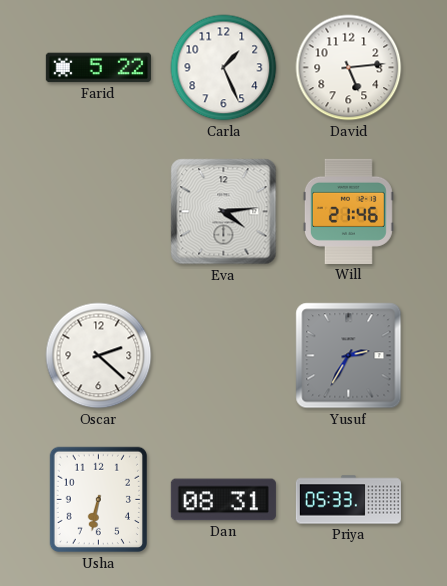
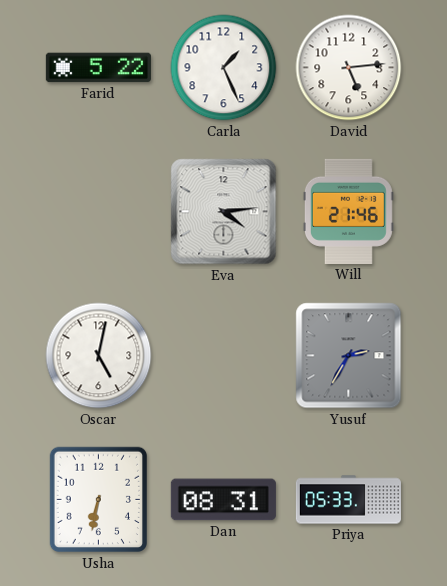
Oscar: 2:22 -> 5:02 (99, 356)
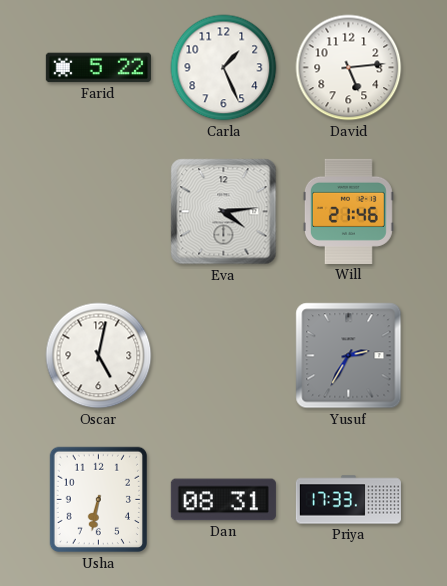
Priya: 05:33 -> 17:33 (348, 500)
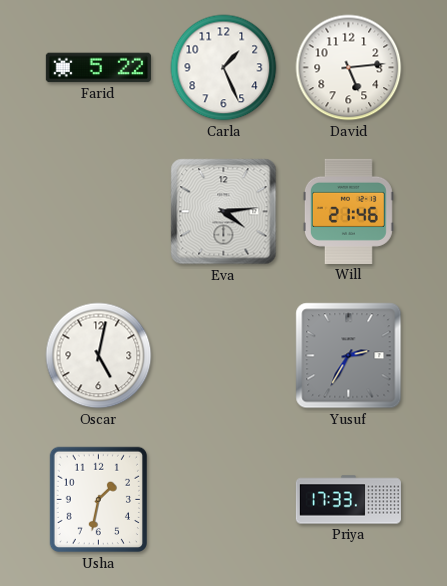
Usha: 6:32 -> 1:32 (98, 500)
Dan: 08:31 -> none (223, 500)
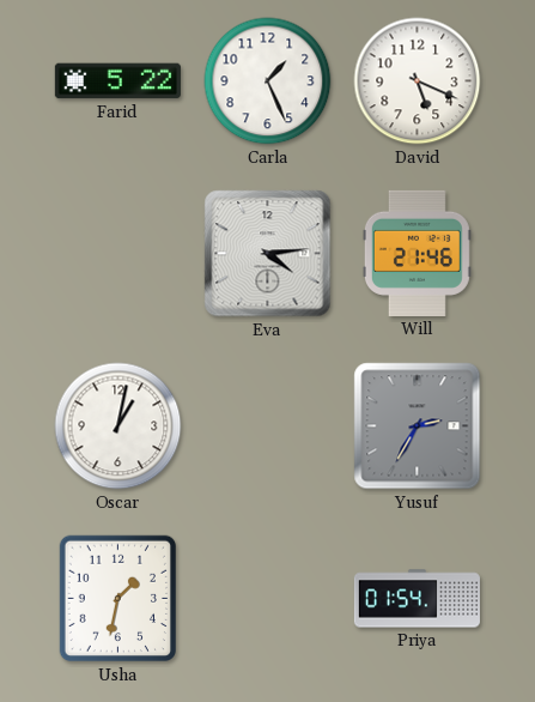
David: 5:14 -> 5:19 (418, 81)
Oscar: 5:02 -> 1:02 (118, 426)
Priya: 17:33 -> 01:54 (417, 599)
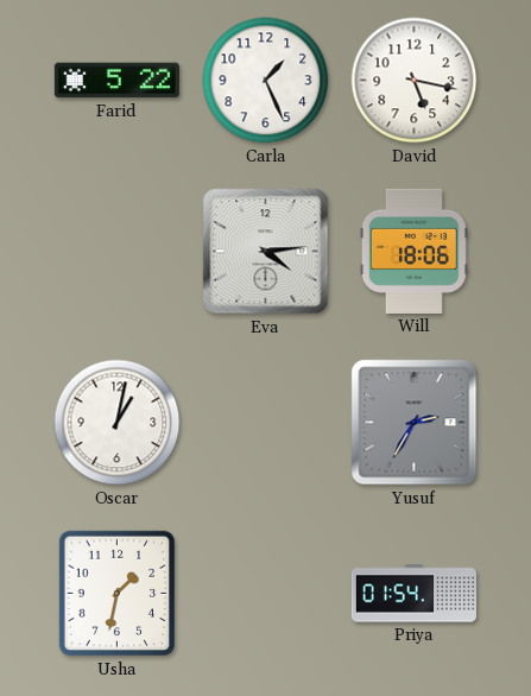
David: 5:19 -> 5:17 (415, 81)
Will: 21:46 -> 18:06 (413, 251)
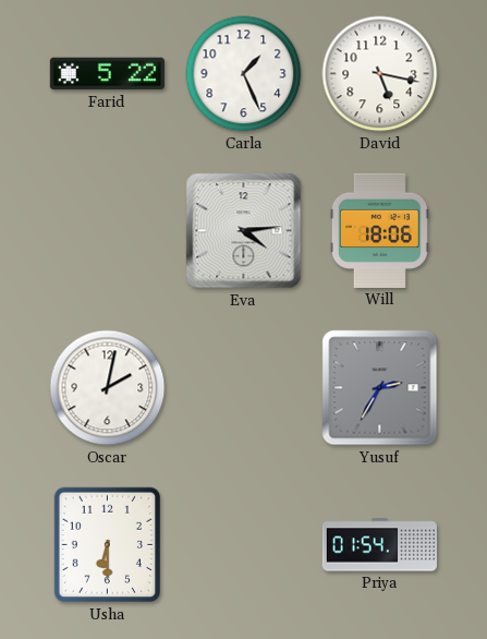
Oscar: 1:02 -> 2:02 (108, 388)
Usha: 1:32 -> 6:30 (107, 545)
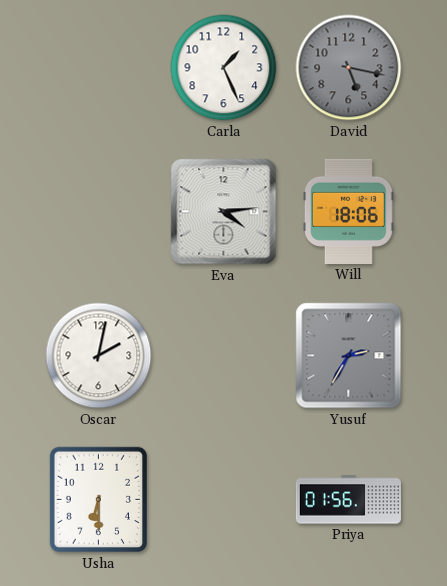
Farid: 5:22 -> none (107, 74)
David dial: white -> grey (349, 68)
Priya: 01:54 -> 01:56 (348, 500)
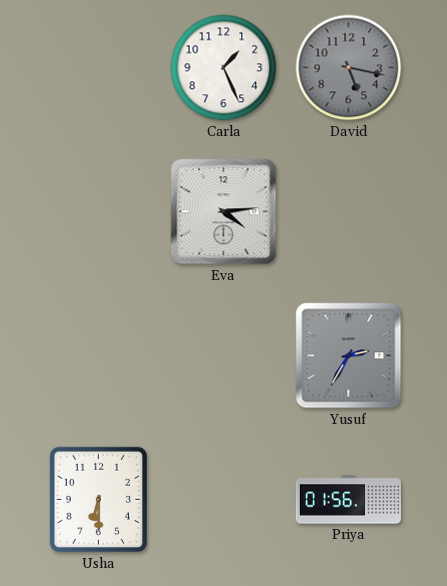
Will: 18:06 -> none (348, 211)
Oscar: 2:02 -> none (99, 356)
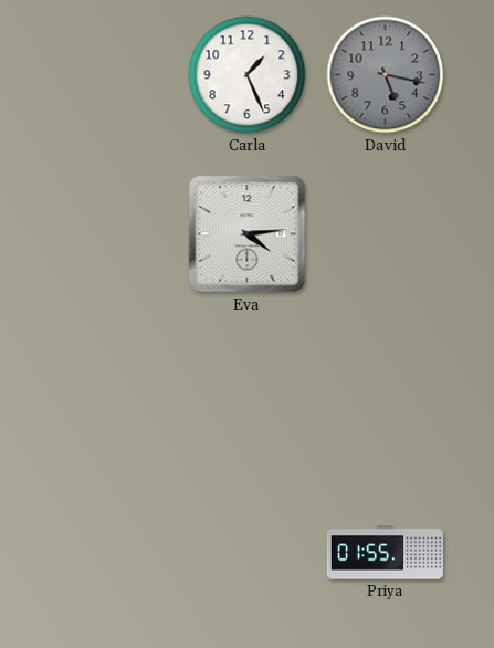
Yusuf: 2:35 -> none (349, 356)
Usha: 6:30 -> none (98, 500)
Priya: 01:56 -> 01:55 (385, 553)
